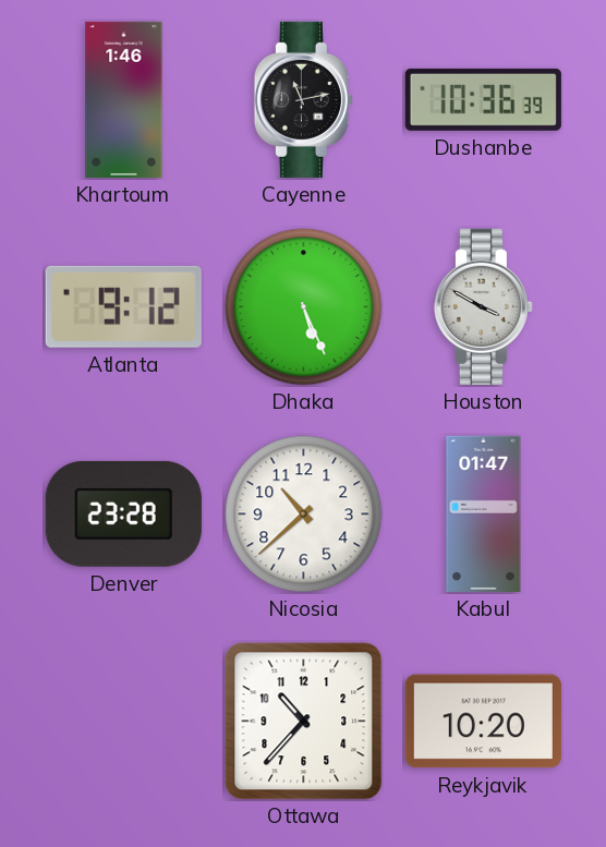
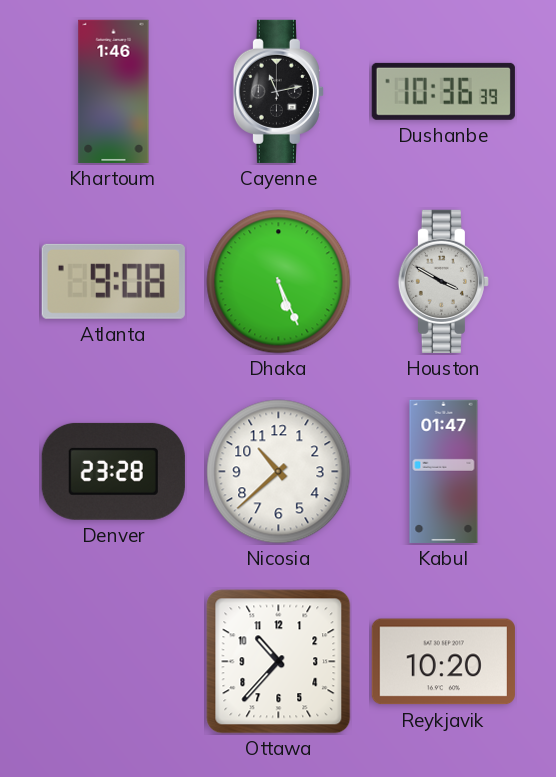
Atlanta: 9:12 -> 9:08 (113, 281)
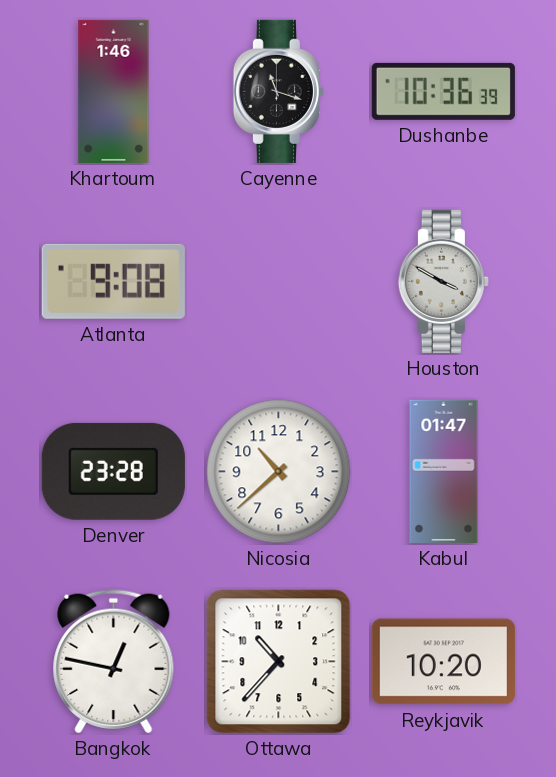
Cayenne: 11:13 -> 11:18 (278, 91)
Dhaka: 5:26 -> none (279, 282)
Bangkok: none -> 12:47 (114, 662)
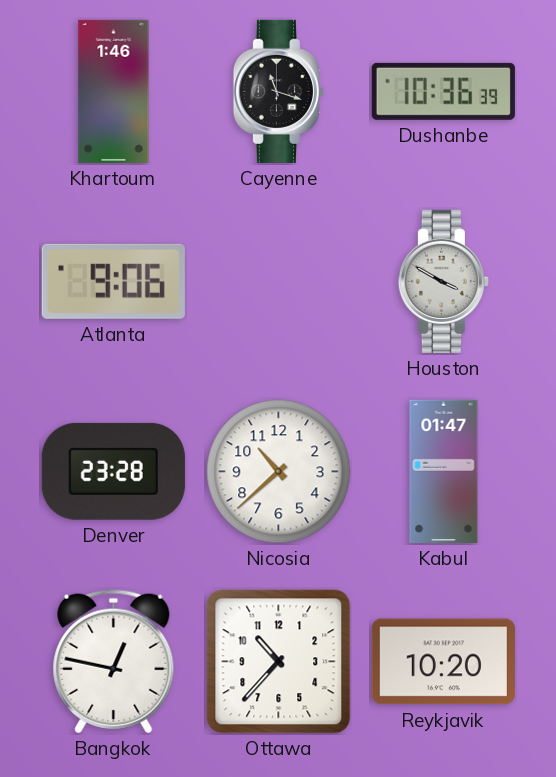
Atlanta: 9:08 -> 9:06 (113, 281)
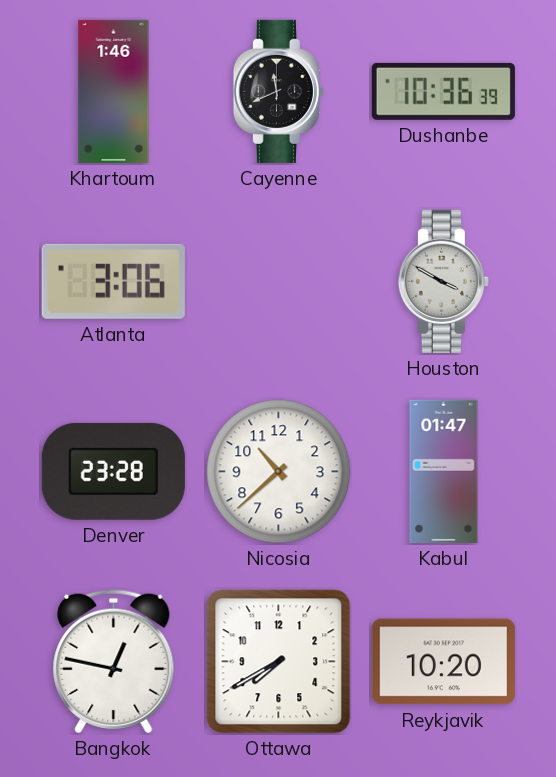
Cayenne: 11:18 -> 11:41 (278, 91)
Atlanta: 9:06 -> 3:06 (113, 281)
Ottawa: 10:37 -> 7:40 (279, 662)
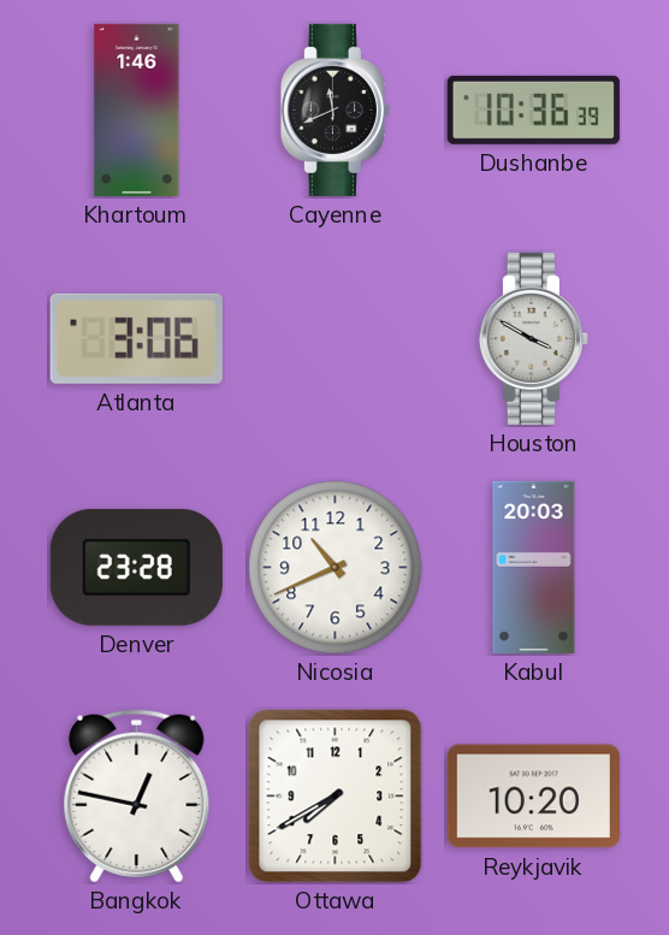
Nicosia: 10:38 -> 10:41 (336, 568)
Kabul: 01:47 -> 20:03 (534, 567)
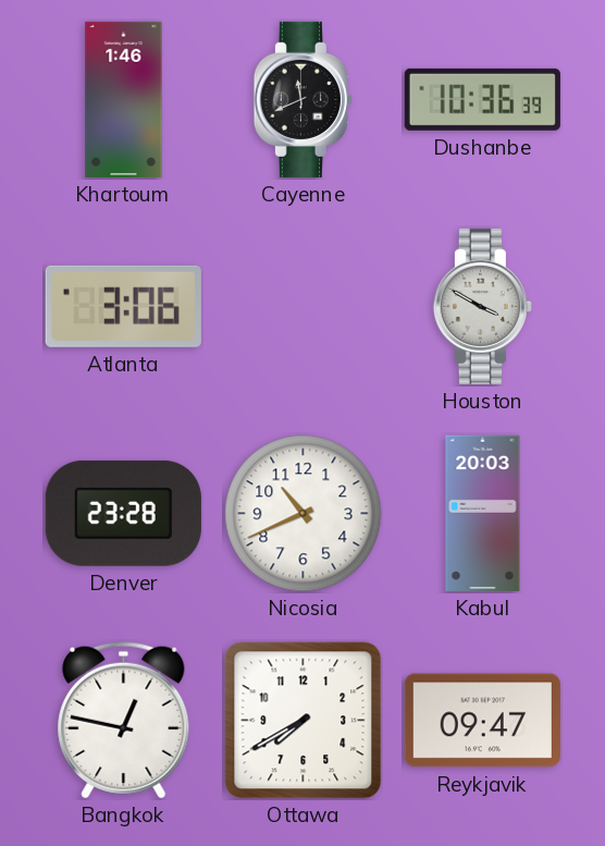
Reykjavik: 10:20 -> 09:47 (482, 721)
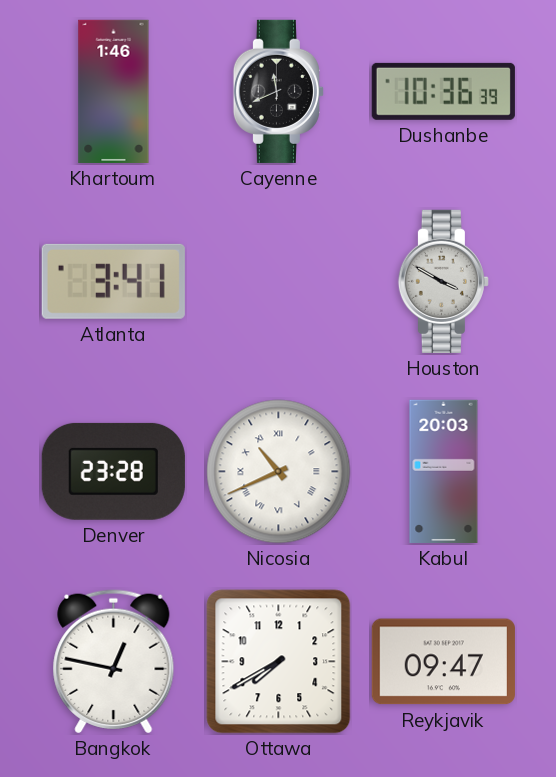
Atlanta: 3:06 -> 3:41 (113, 281)
Nicosia numerals: Arabic -> Roman (279, 472)
